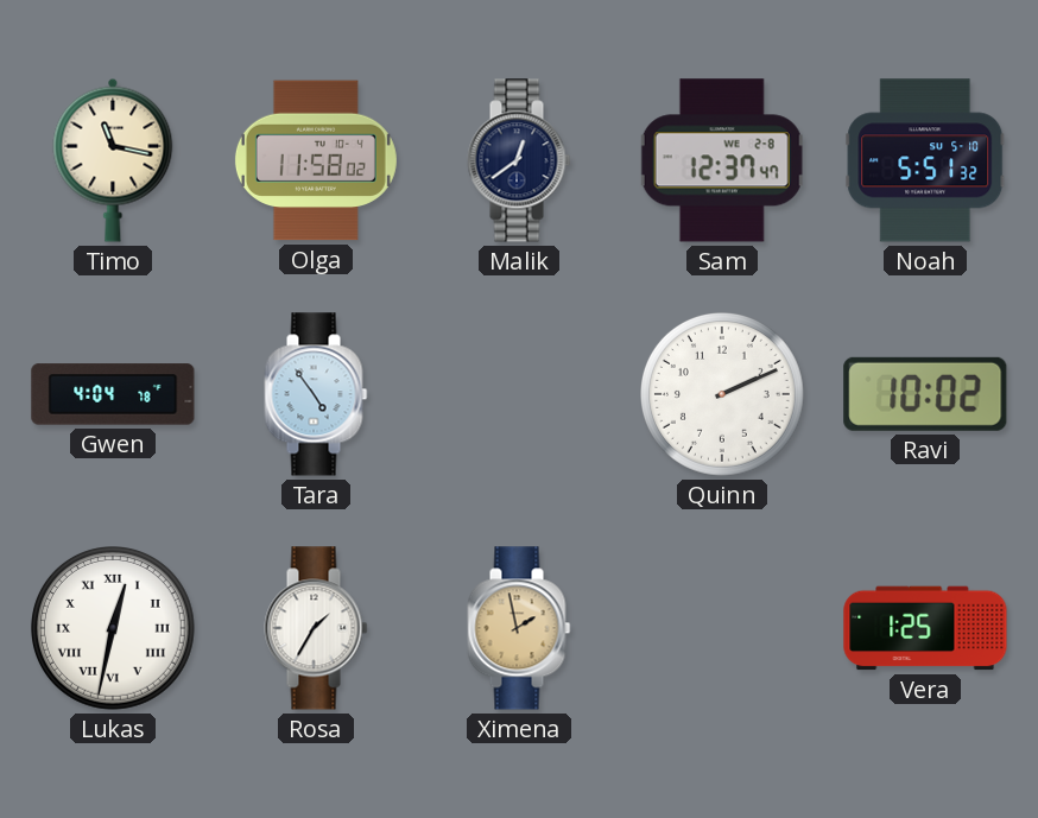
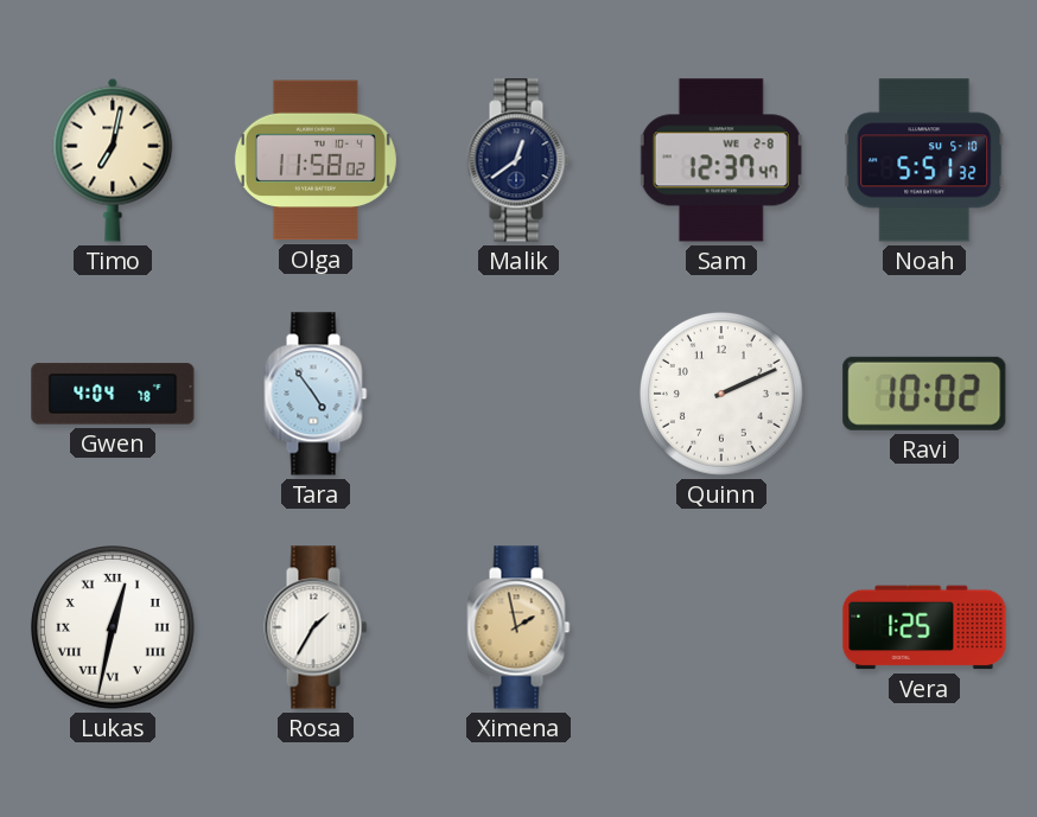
Timo: 11:17 -> 7:02 (113, 160)
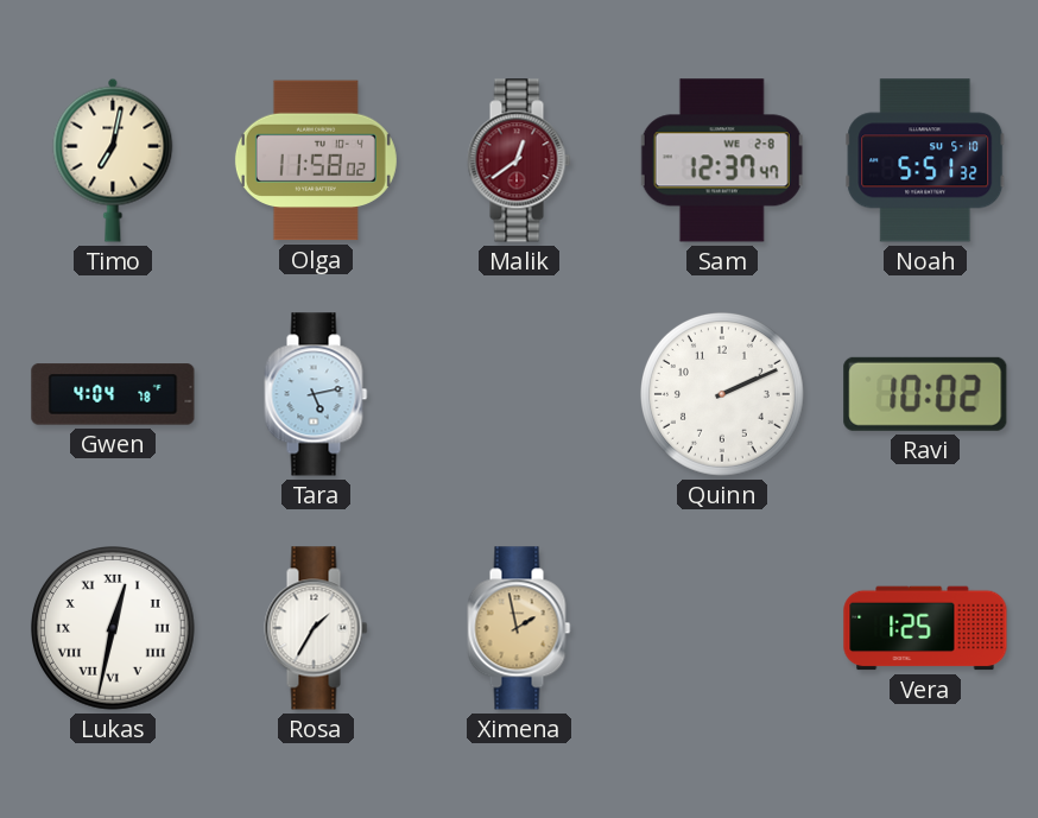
Malik dial: navy -> burgundy (519, 160)
Tara: 4:54 -> 5:13 (316, 394)
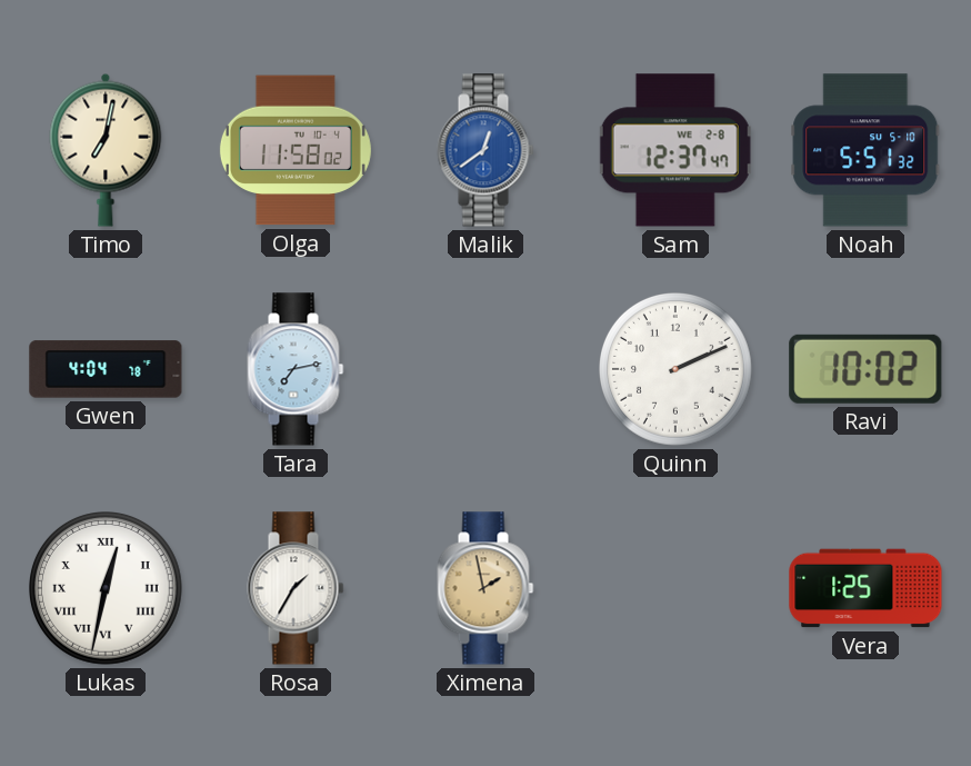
Malik dial: burgundy -> blue (485, 150)
Tara: 5:13 -> 7:13 (296, 369)
